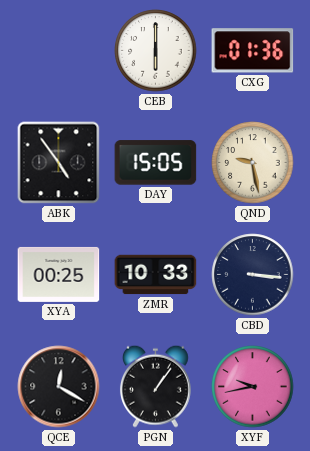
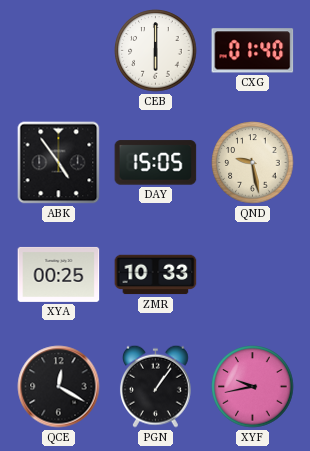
CXG: 01:36 -> 01:40 (253, 51)
CBD: 3:16 -> none (253, 275)
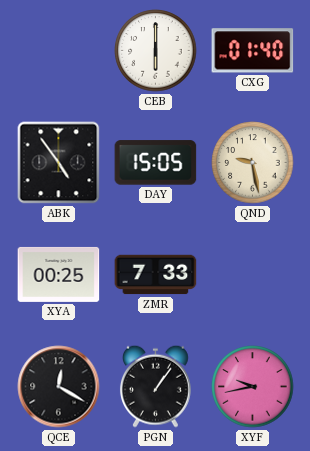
ZMR: 10:33 -> 7:33 (156, 275)
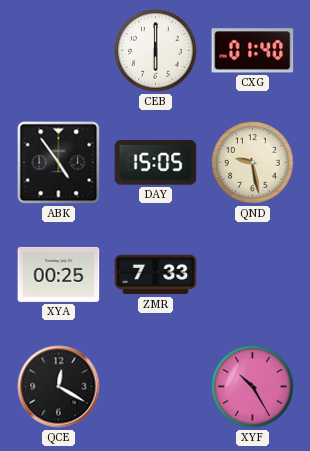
PGN: 1:06 -> none (155, 386)
XYF: 9:43 -> 10:25 (253, 387)
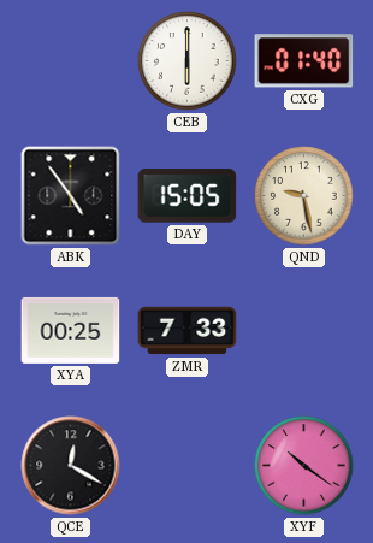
XYF: 10:25 -> 10:21 (304, 466)
